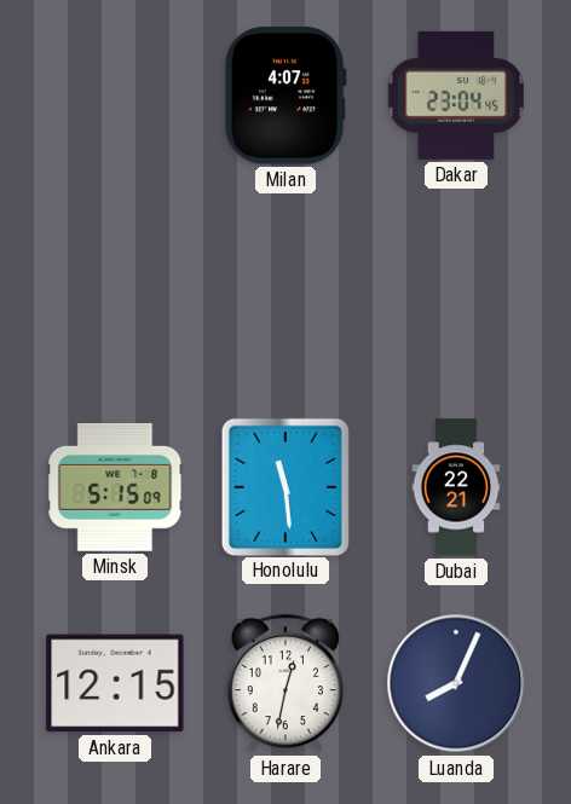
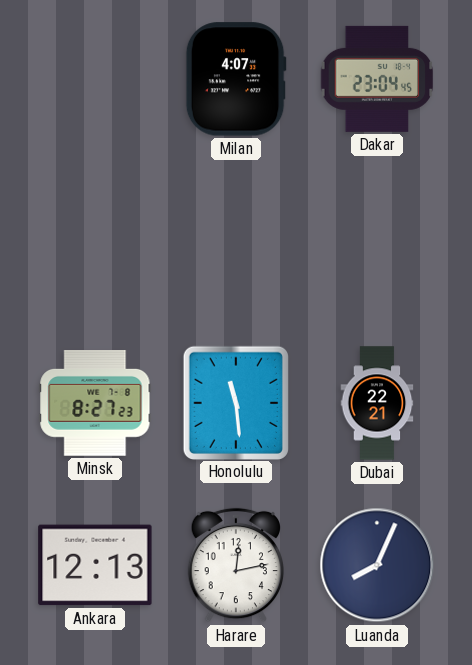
Minsk: 5:15 -> 8:27 (95, 404)
Ankara: 12:15 -> 12:13 (95, 565)
Harare: 12:32 -> 12:13 (235, 565)
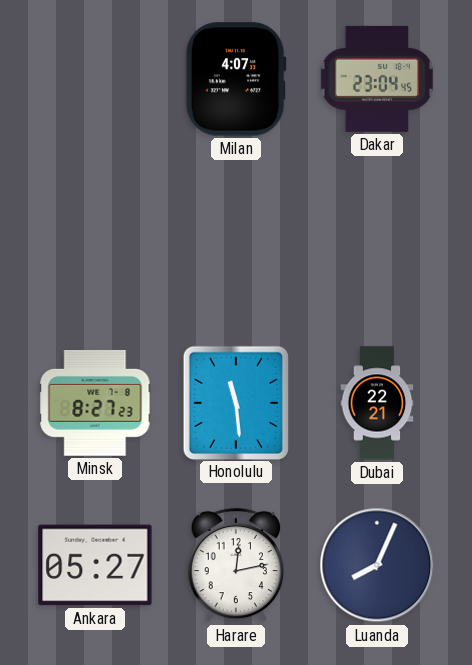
Ankara: 12:13 -> 05:27 (95, 565)
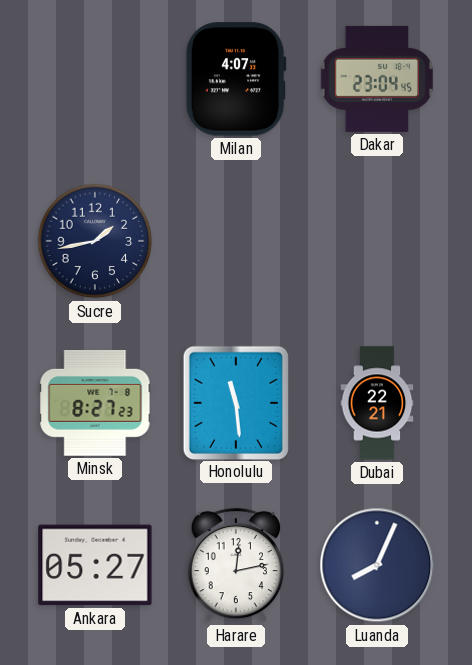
Sucre: none -> 1:43 (95, 241)
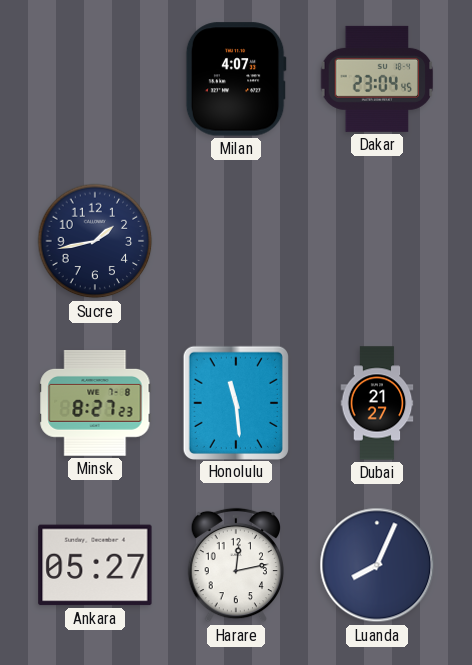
Dubai: 22:21 -> 21:27 (377, 403)
